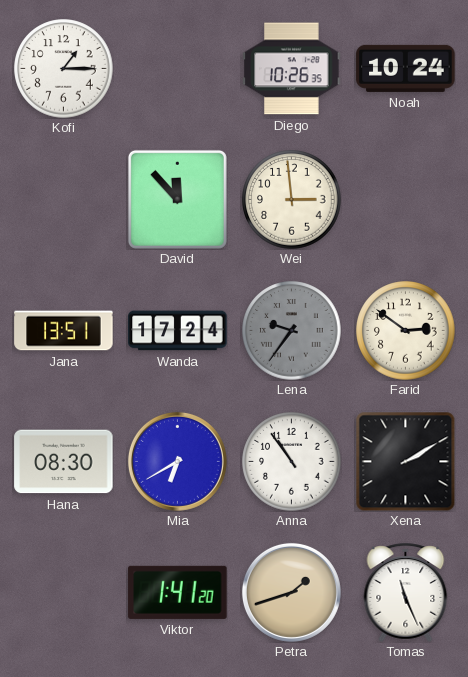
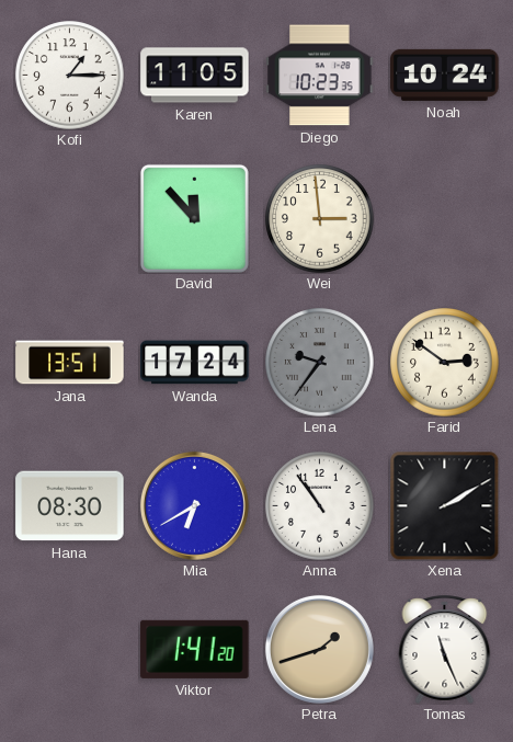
Karen: none -> 11:05 (195, 76)
Diego: 10:26 -> 10:23 (320, 76)
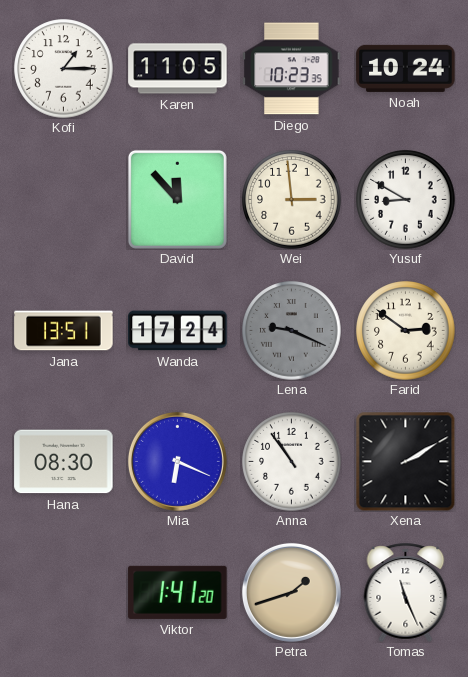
Yusuf: none -> 8:50 (406, 200)
Lena: 9:36 -> 9:19 (292, 331)
Mia: 6:40 -> 6:19 (177, 461)
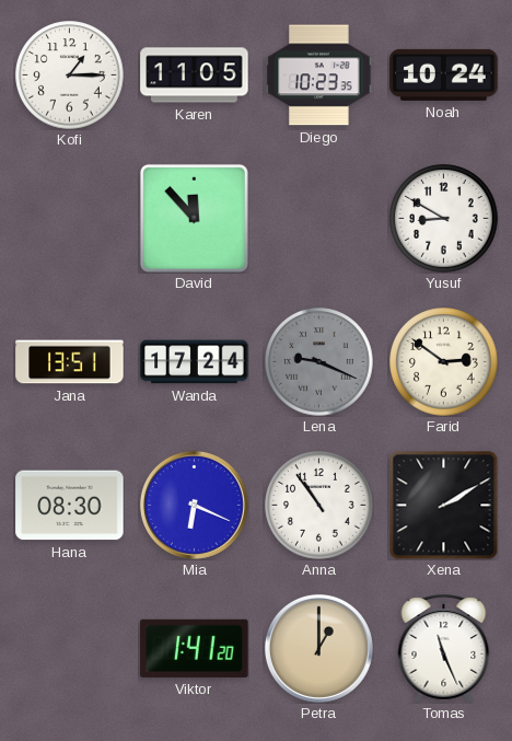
Wei: 2:59 -> none (292, 200)
Petra: 1:42 -> 1:00 (318, 648)
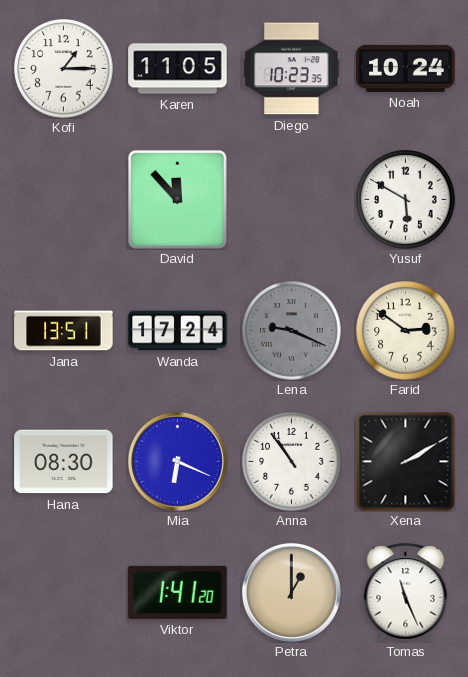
Yusuf: 8:50 -> 5:50 (406, 200)
